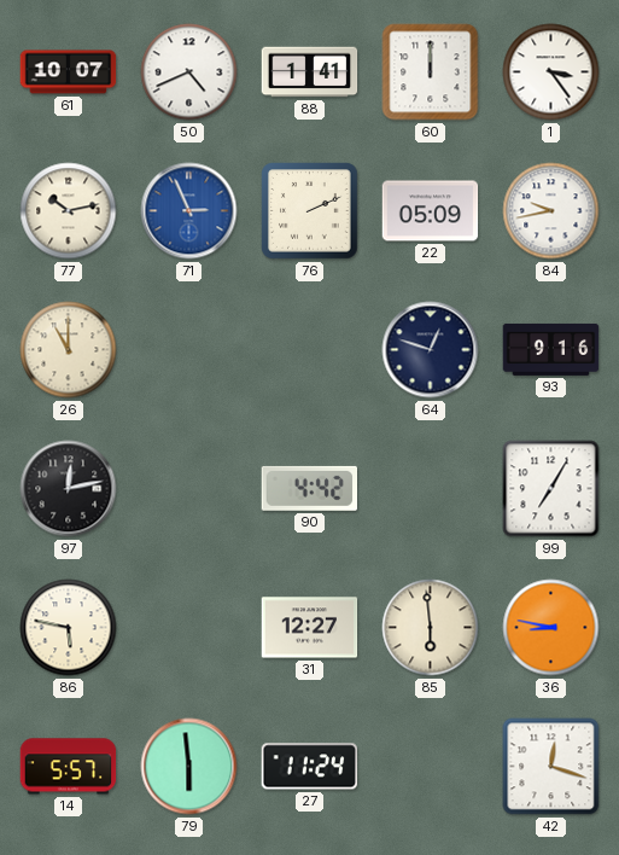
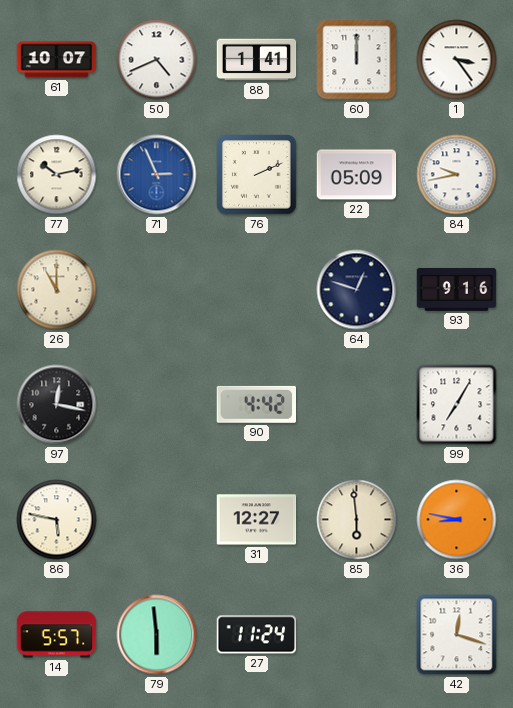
97: 12:13 -> 12:17 (57, 405)
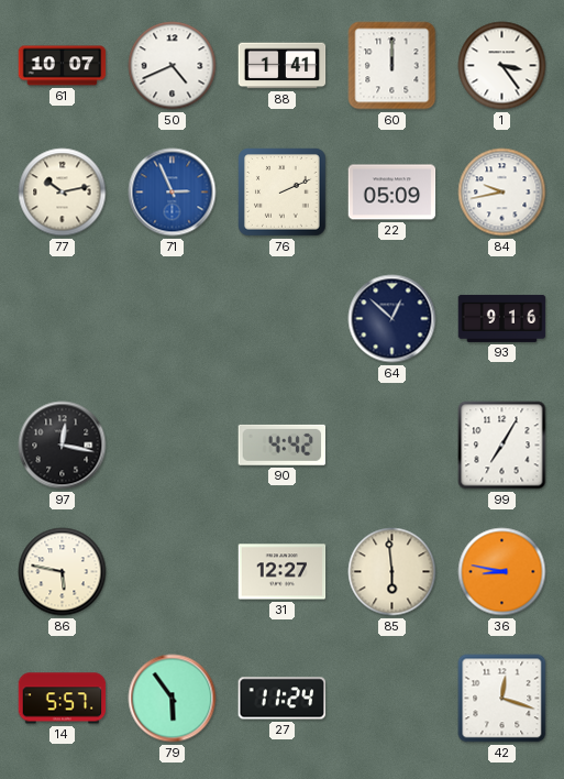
26: 11:00 -> none (57, 290)
64: 12:48 -> 12:52 (392, 319)
79: 5:59 -> 5:54 (173, 699)
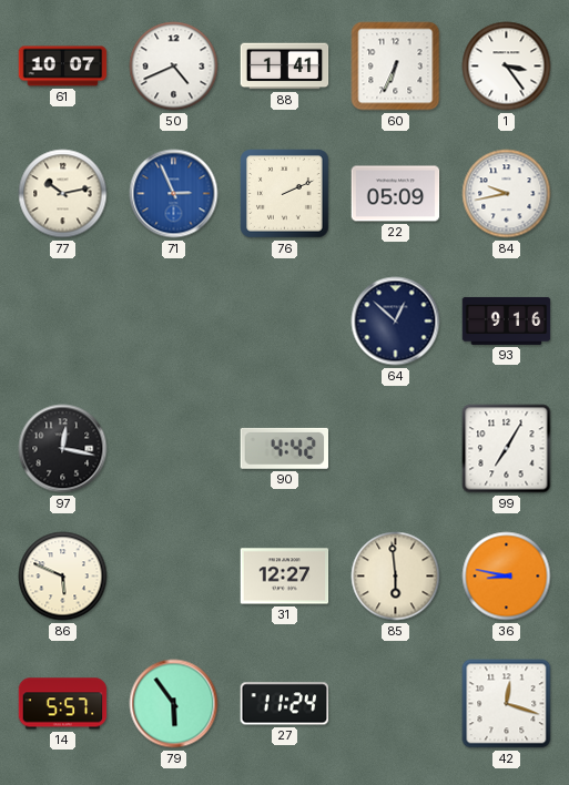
60: 12:00 -> 6:34 (396, 67)
86: 5:47 -> 5:49 (63, 577)
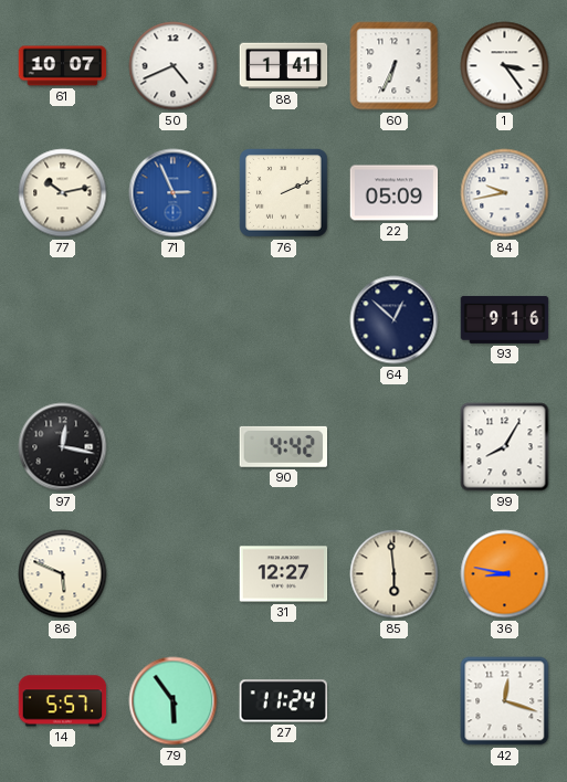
99: 7:05 -> 8:05 (505, 447)
